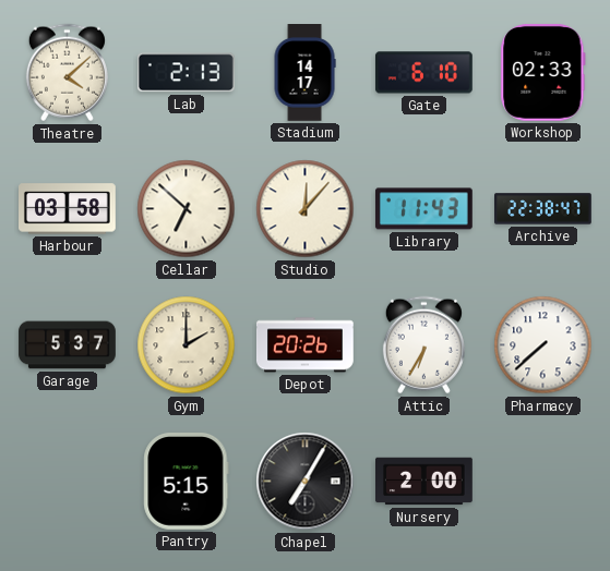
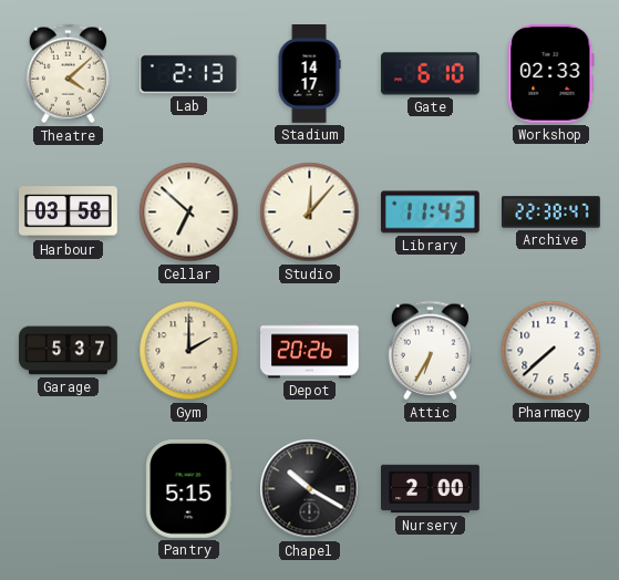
Chapel: 7:05 -> 10:20 (310, 489)
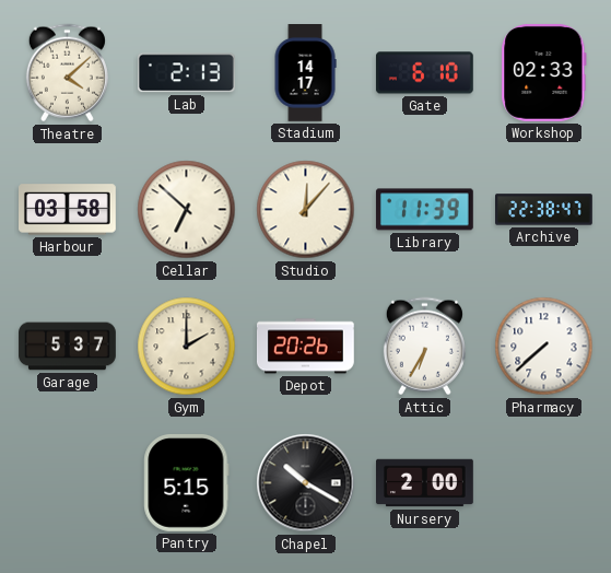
Library: 11:43 -> 11:39 (424, 210)
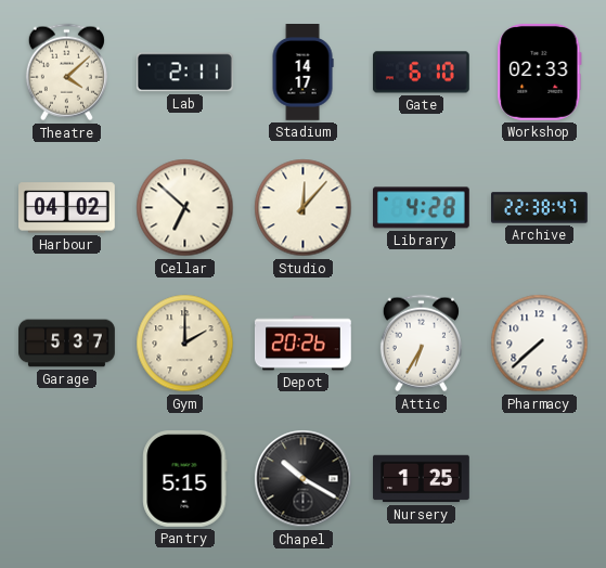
Lab: 2:13 -> 2:11 (184, 73)
Harbour: 03:58 -> 04:02 (67, 208)
Library: 11:39 -> 4:28 (421, 208)
Nursery: 2:00 -> 1:25 (422, 479)
